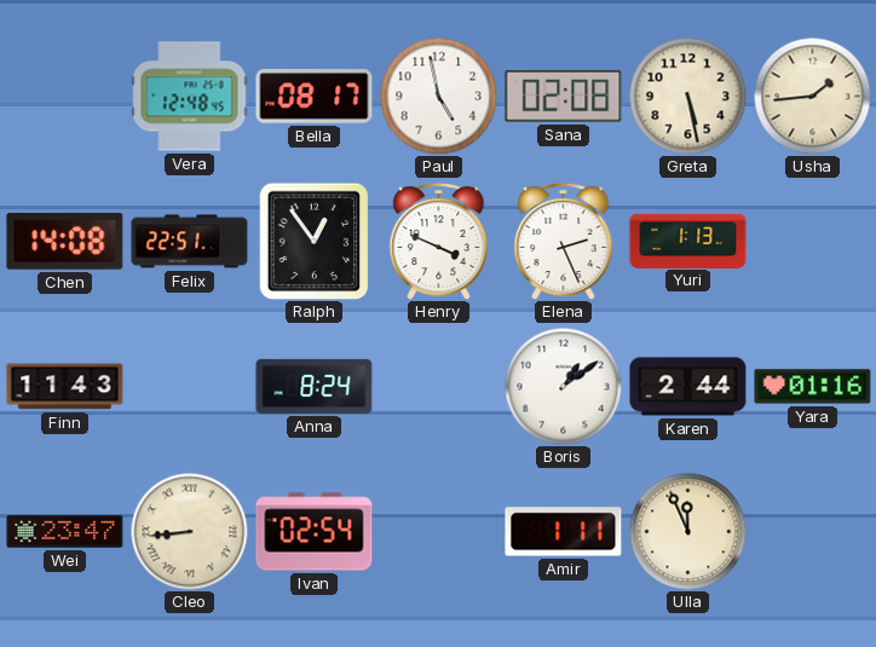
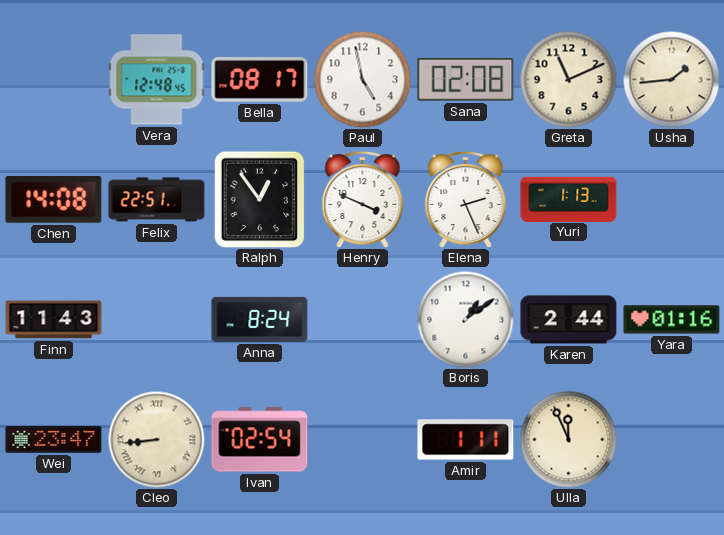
Greta: 5:28 -> 11:11 (568, 79)
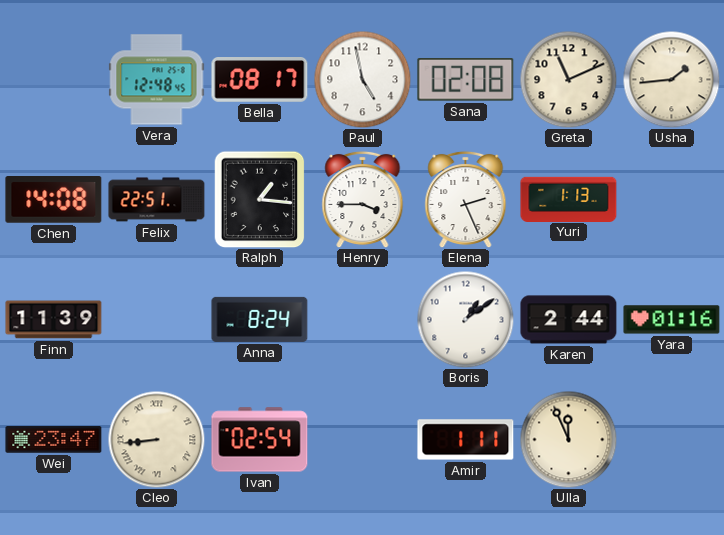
Ralph: 12:54 -> 1:16 (260, 199)
Henry: 3:49 -> 3:45 (363, 199)
Finn: 11:43 -> 11:39 (54, 320)
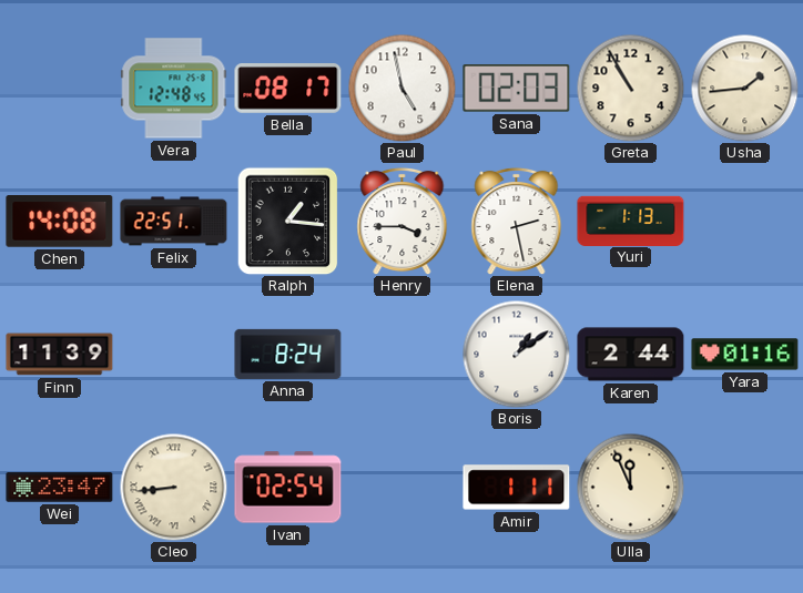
Sana: 02:08 -> 02:03 (517, 89)
Greta: 11:11 -> 10:55 (630, 88)
Elena: 2:26 -> 2:28 (517, 221)
